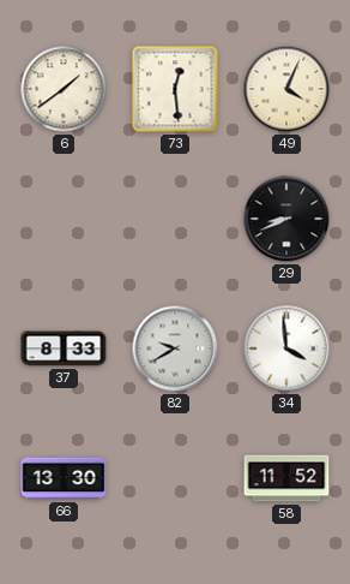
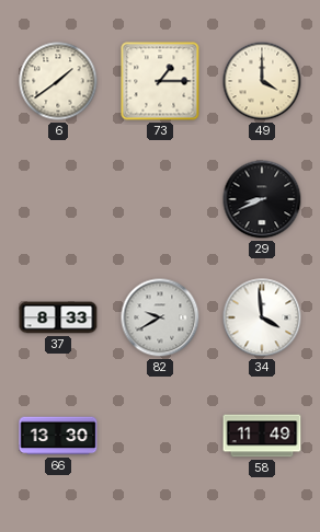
73: 12:29 -> 1:15 (160, 81)
49: 4:04 -> 4:00 (262, 81)
58: 11:52 -> 11:49 (262, 436)
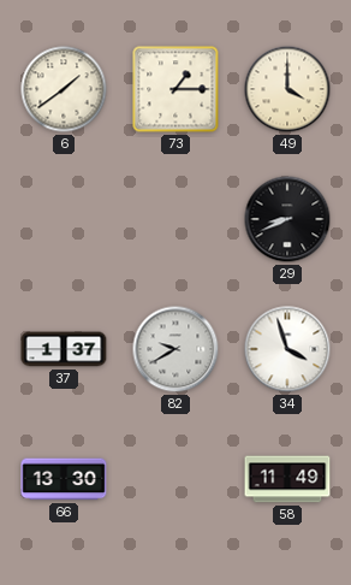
37: 8:33 -> 1:37 (64, 349)
34: 3:59 -> 3:57 (287, 349)
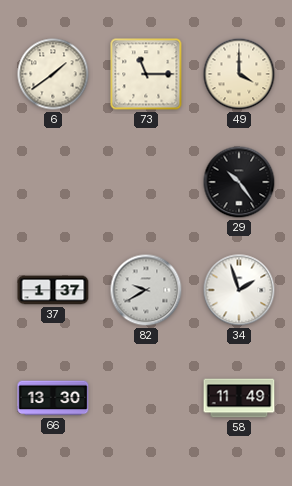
73: 1:15 -> 11:15 (146, 74)
29: 8:41 -> 10:24 (239, 182)
34: 3:57 -> 1:57 (239, 290)
